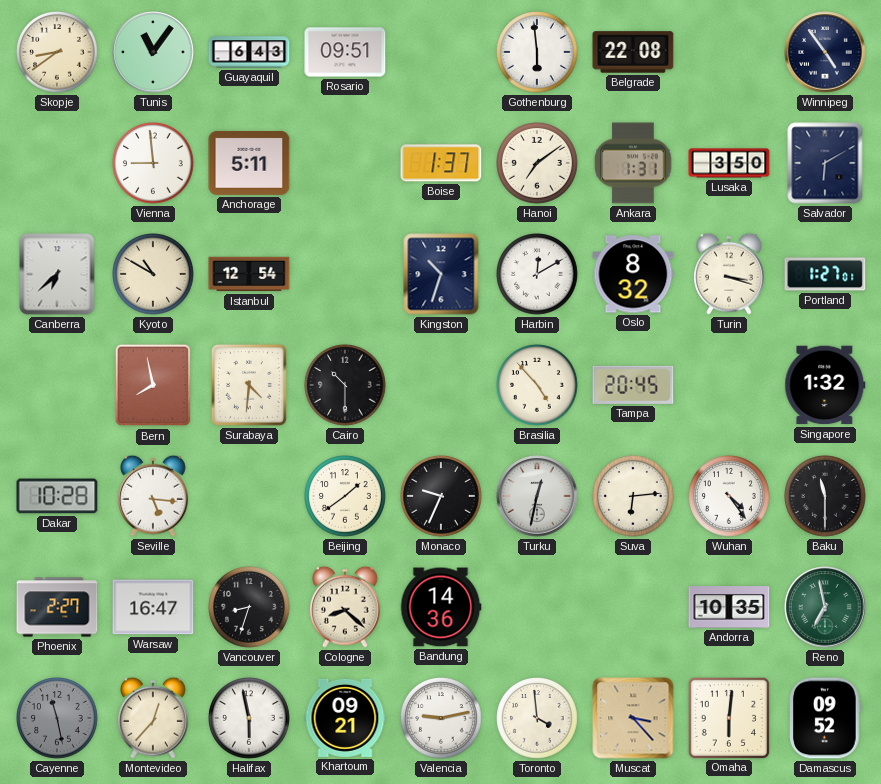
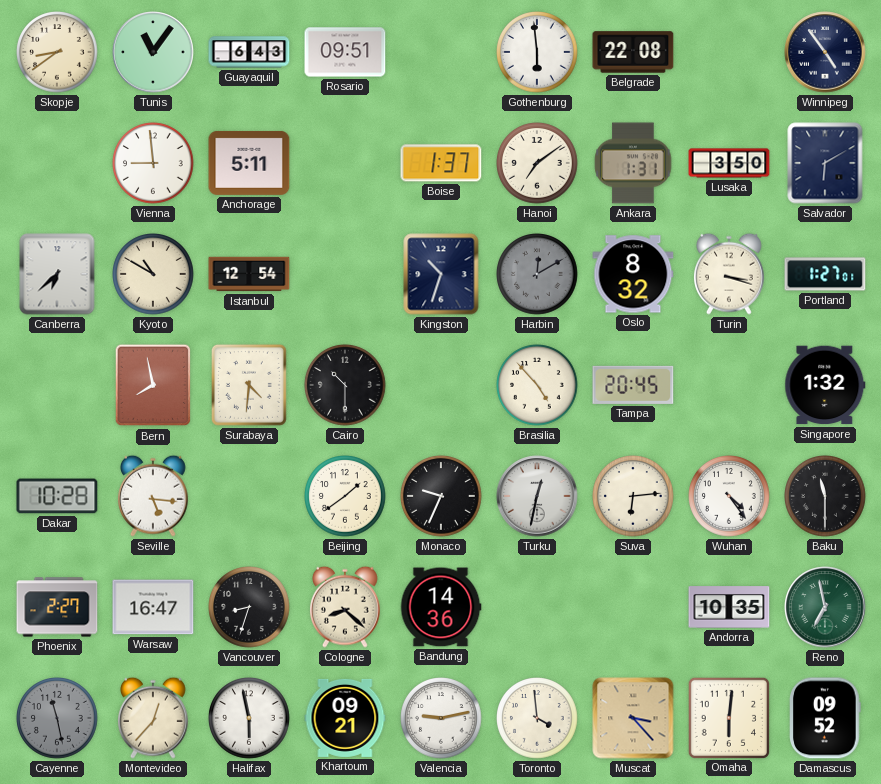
Harbin dial: white -> grey (537, 274)
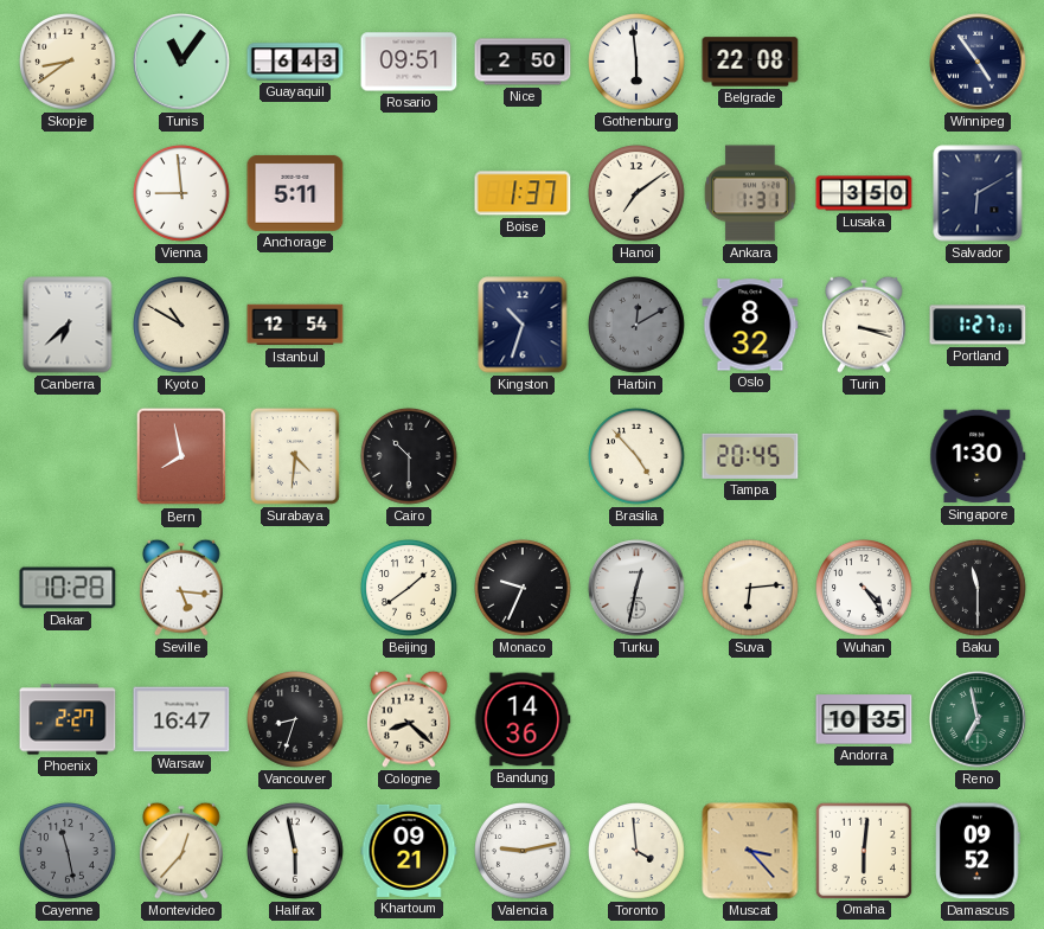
Nice: none -> 2:50 (523, 62)
Singapore: 1:32 -> 1:30 (978, 456)
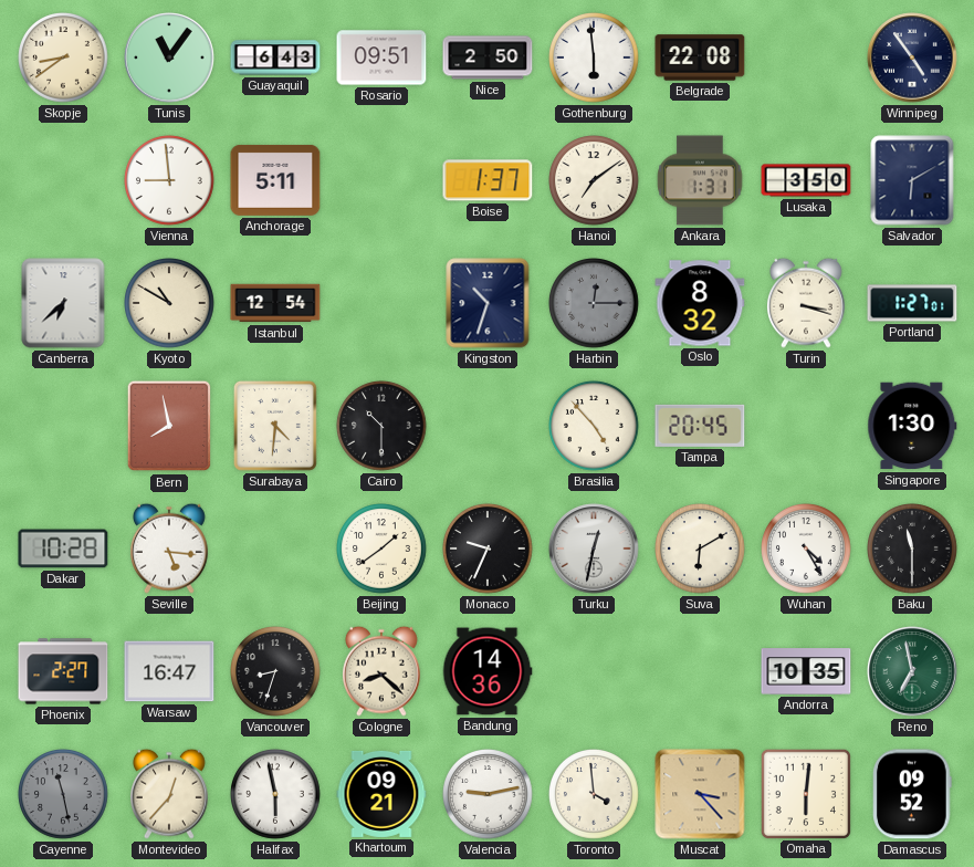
Harbin: 12:10 -> 12:15 (594, 303)
Suva: 6:14 -> 6:10 (700, 549)
Wuhan: 4:24 -> 4:25 (806, 549)
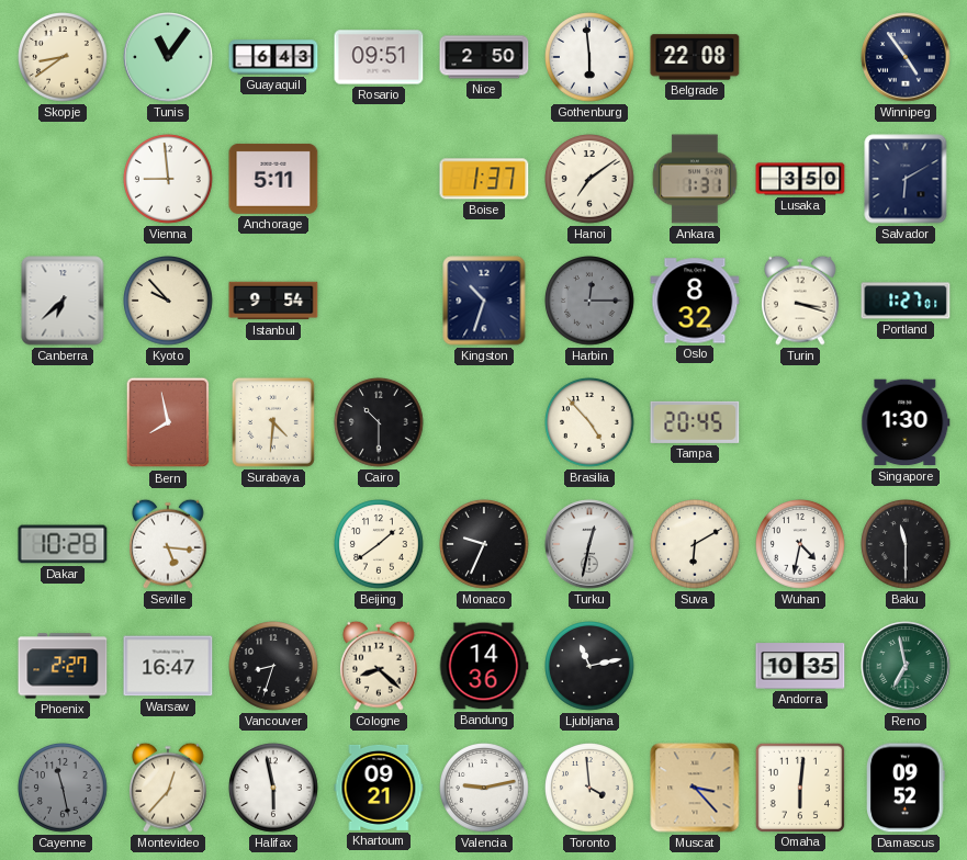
Kyoto: 10:50 -> 9:53 (168, 301)
Istanbul: 12:54 -> 9:54 (273, 301)
Wuhan: 4:25 -> 4:32 (800, 544)
Ljubljana: none -> 11:13 (589, 666)
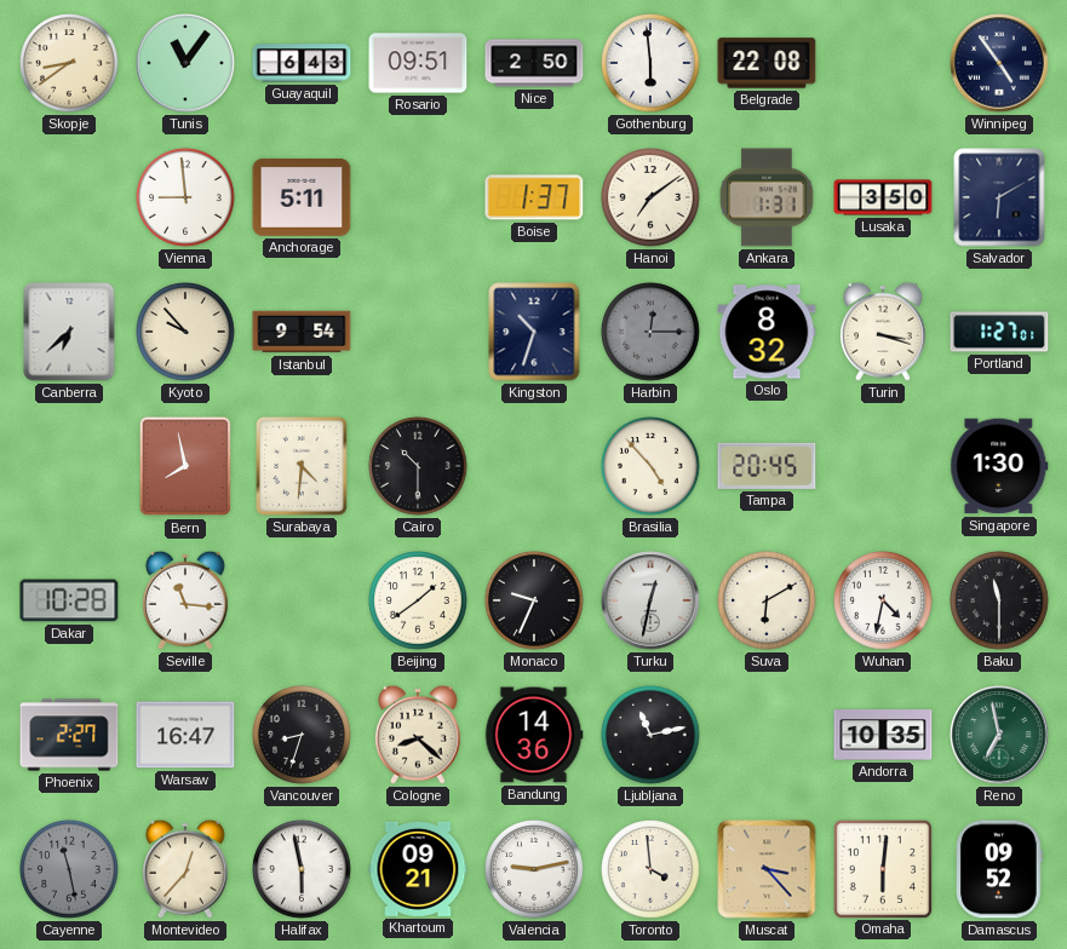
Seville: 5:16 -> 11:16 (185, 600)
